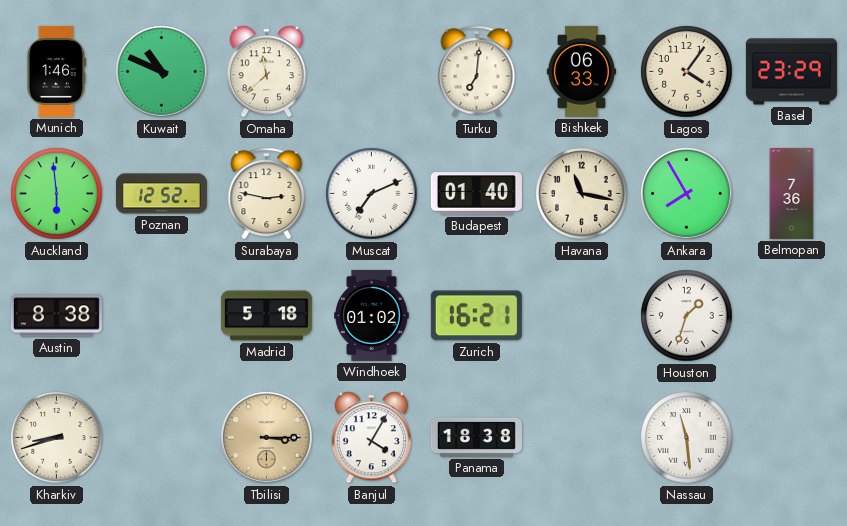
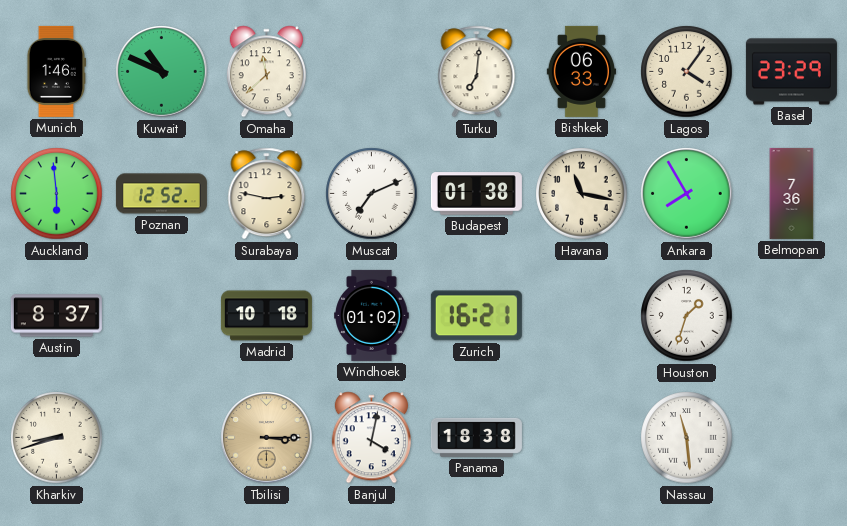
Budapest: 01:40 -> 01:38 (476, 194)
Austin: 8:38 -> 8:37 (56, 316)
Madrid: 5:18 -> 10:18 (266, 316)
Banjul: 4:05 -> 4:02 (371, 438)
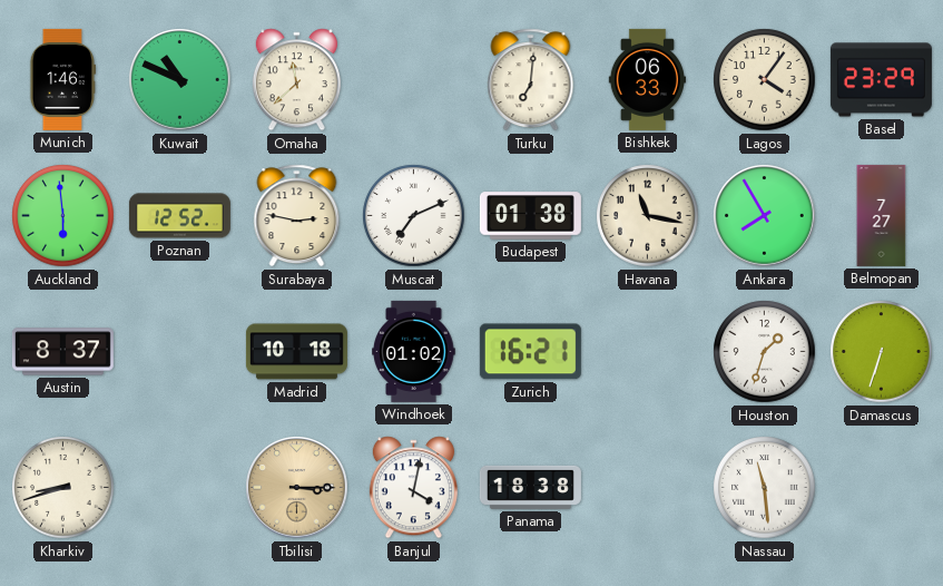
Belmopan: 7:36 -> 7:27 (882, 215)
Damascus: none -> 6:33 (882, 352)
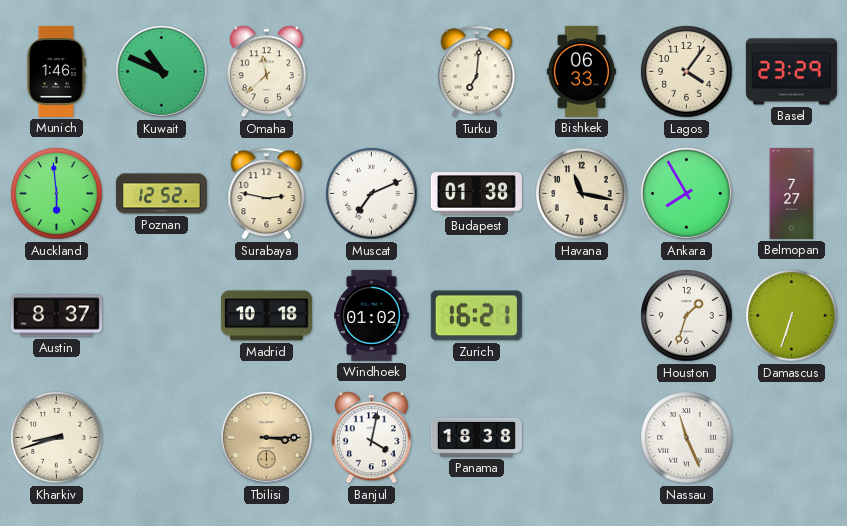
Nassau: 11:29 -> 11:26 (687, 438)
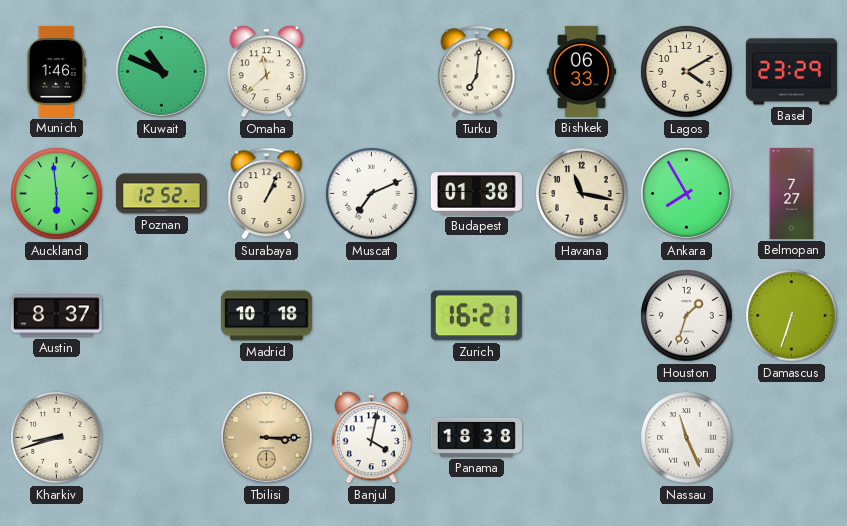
Lagos: 4:06 -> 4:10 (687, 72)
Surabaya: 2:47 -> 1:04 (267, 194)
Windhoek: 01:02 -> none (372, 315)
